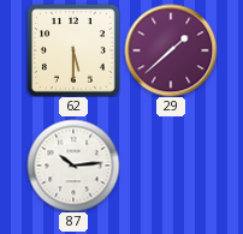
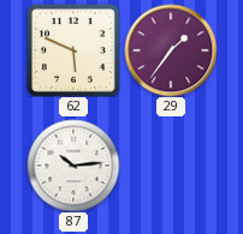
62: 5:30 -> 5:49 (73, 50)
29: 1:38 -> 1:36 (171, 50)
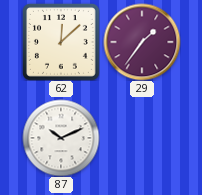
62: 5:49 -> 12:08 (61, 42)
87: 10:14 -> 10:11 (61, 138)
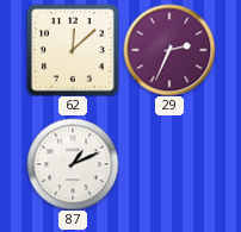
29: 1:36 -> 2:34 (169, 50)
87: 10:11 -> 1:11 (73, 164)
